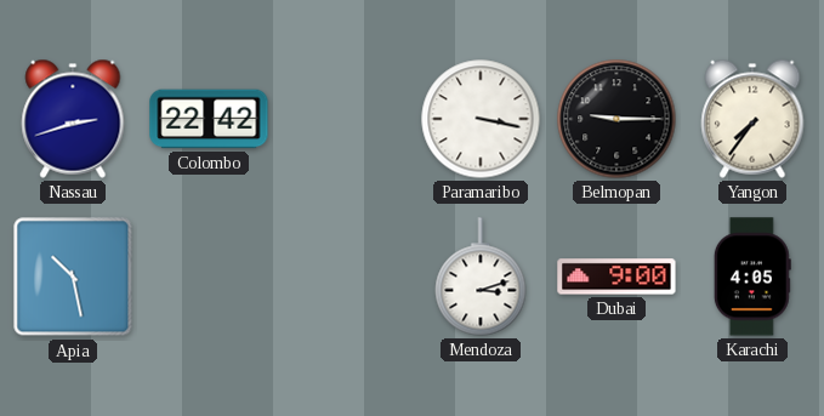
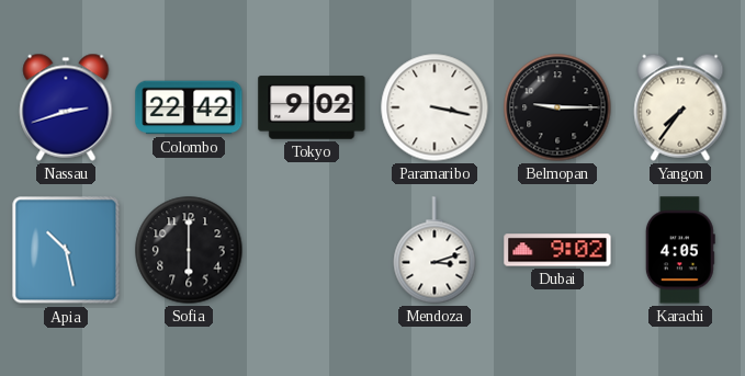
Tokyo: none -> 9:02 (312, 107)
Sofia: none -> 6:00 (189, 250)
Dubai: 9:00 -> 9:02 (557, 250)
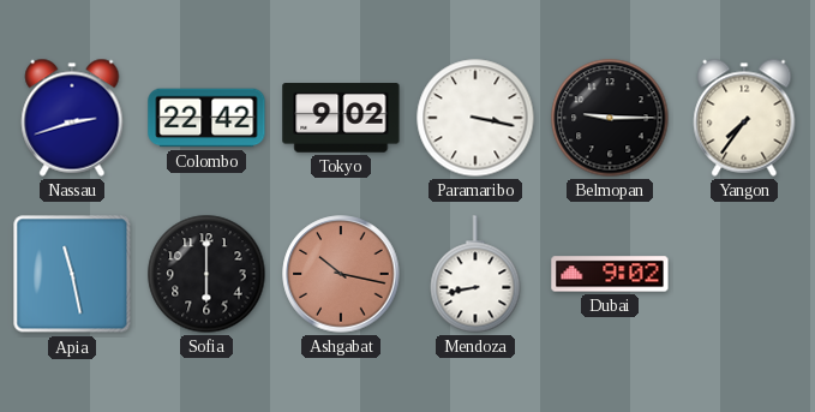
Apia: 10:28 -> 11:28 (72, 274)
Ashgabat: none -> 10:17 (341, 274)
Mendoza: 3:12 -> 8:43 (475, 274)
Karachi: 4:05 -> none (680, 250)
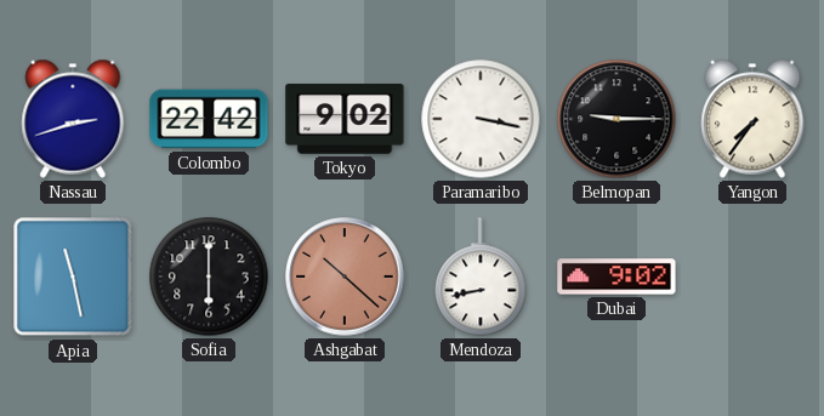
Ashgabat: 10:17 -> 10:22 (345, 277)
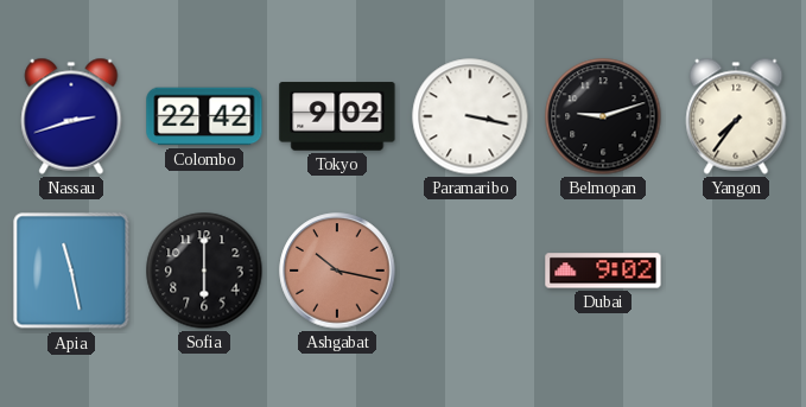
Belmopan: 9:15 -> 9:12 (603, 116)
Ashgabat: 10:22 -> 10:17 (337, 271)
Mendoza: 8:43 -> none (481, 277)
